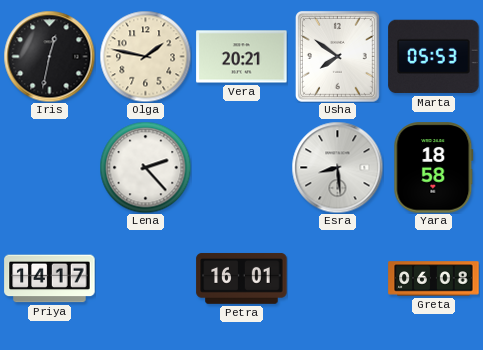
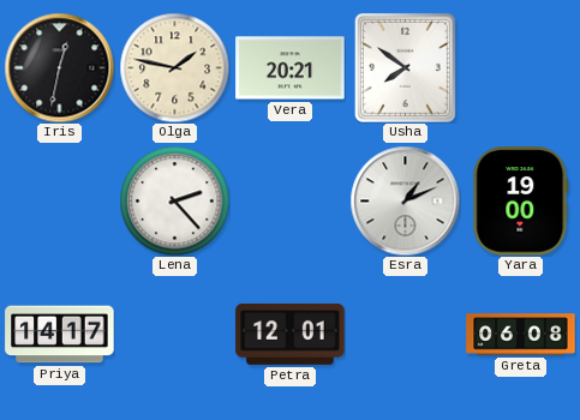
Marta: 05:53 -> none (434, 57)
Esra: 8:29 -> 1:11 (405, 200)
Yara: 18:58 -> 19:00 (521, 202)
Petra: 16:01 -> 12:01 (291, 334)
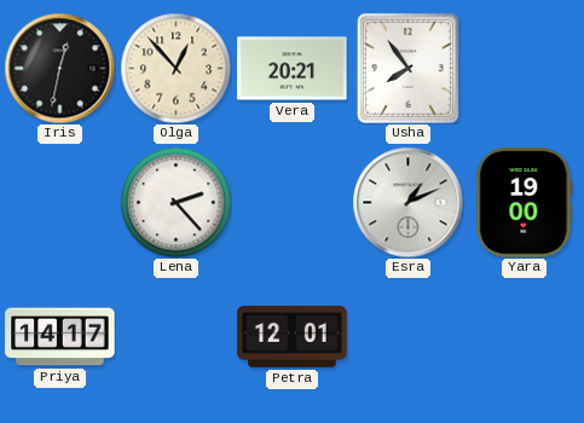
Olga: 1:47 -> 12:53 (175, 68)
Usha: 7:51 -> 7:54 (407, 68)
Greta: 06:08 -> none (521, 335)
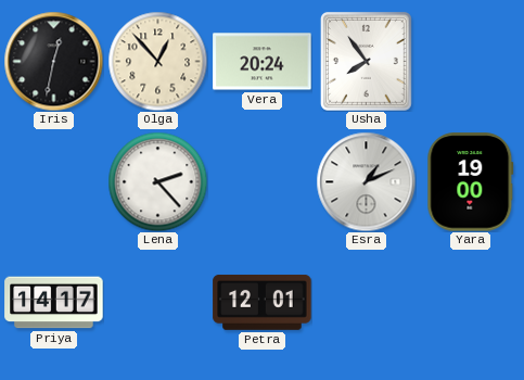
Vera: 20:21 -> 20:24 (263, 62)
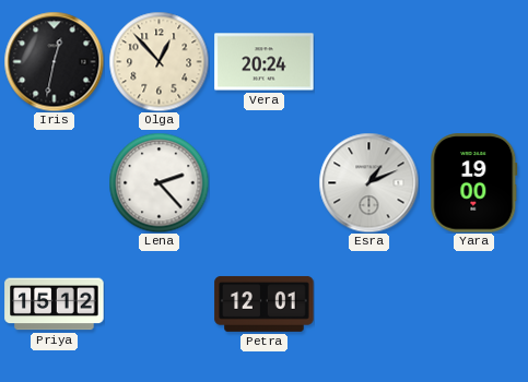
Usha: 7:54 -> none (366, 61)
Priya: 14:17 -> 15:12 (55, 305)
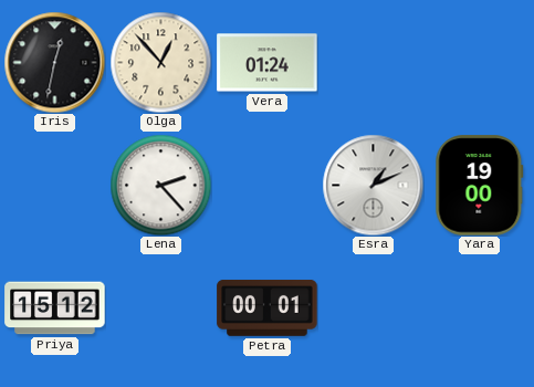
Vera: 20:24 -> 01:24 (268, 63)
Petra: 12:01 -> 00:01 (268, 307)
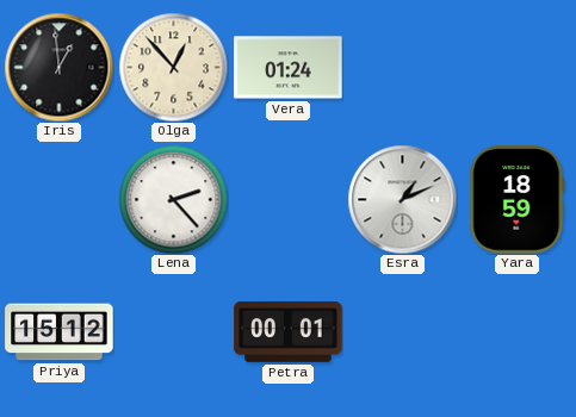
Iris: 12:32 -> 12:59 (58, 67)
Yara: 19:00 -> 18:59 (518, 200)
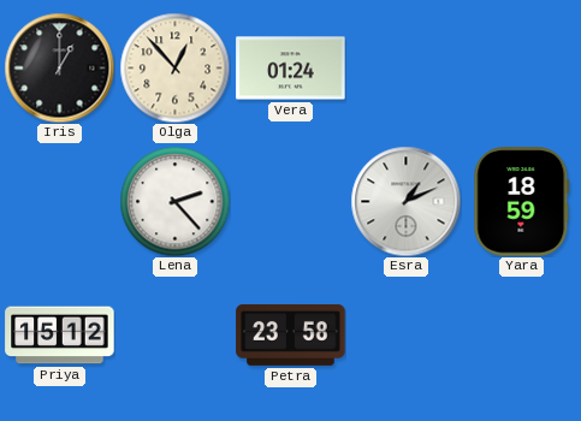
Iris: 12:59 -> 1:00 (59, 67)
Petra: 00:01 -> 23:58 (291, 334)
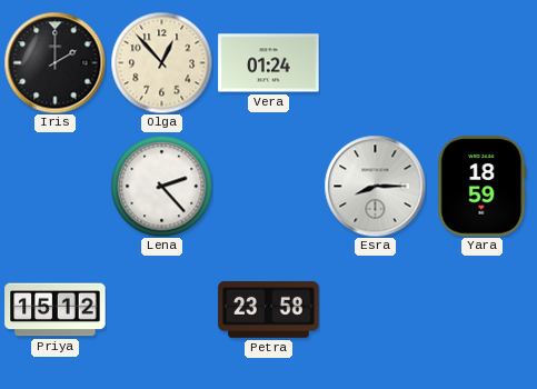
Iris: 1:00 -> 2:00 (54, 62)
Esra: 1:11 -> 8:15 (375, 186)
